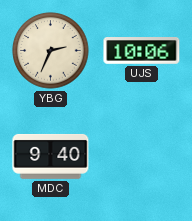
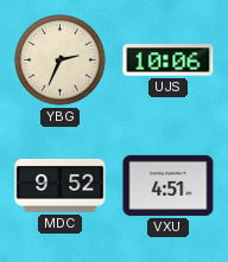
MDC: 9:40 -> 9:52 (61, 185)
VXU: none -> 4:51 (169, 185)
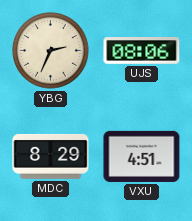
UJS: 10:06 -> 08:06 (142, 51)
MDC: 9:52 -> 8:29 (51, 156)
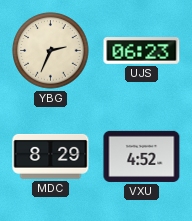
UJS: 08:06 -> 06:23 (142, 51)
VXU: 4:51 -> 4:52 (142, 156)
